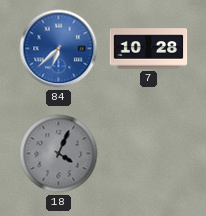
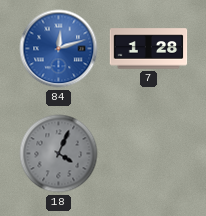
84: 6:38 -> 12:12 (59, 49)
7: 10:28 -> 1:28 (149, 49)
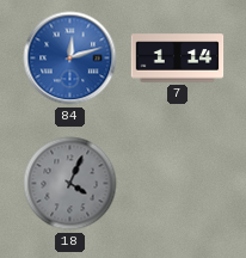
7: 1:28 -> 1:14 (178, 59)
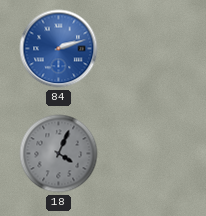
84: 12:12 -> 2:12 (59, 49)
7: 1:14 -> none (178, 59)
